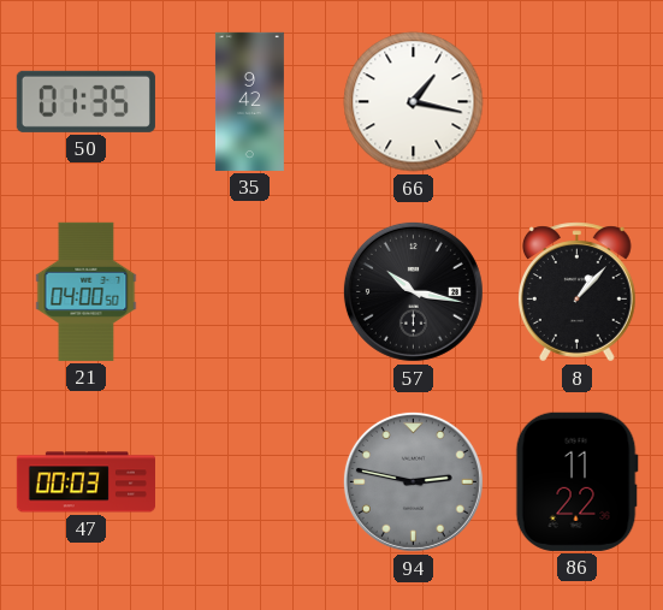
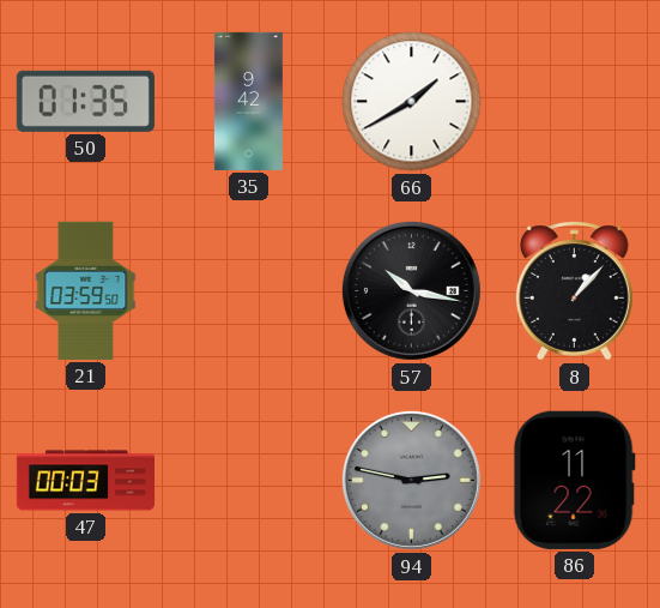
66: 1:17 -> 1:40 (412, 102)
21: 04:00 -> 03:59 (86, 290)
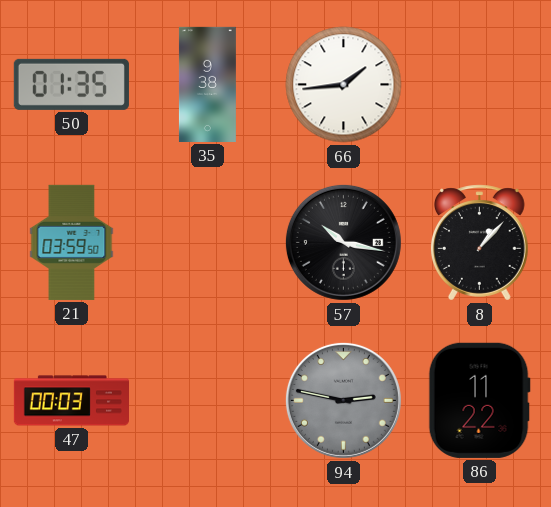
35: 9:42 -> 9:38 (207, 84)
66: 1:40 -> 1:44 (344, 85)
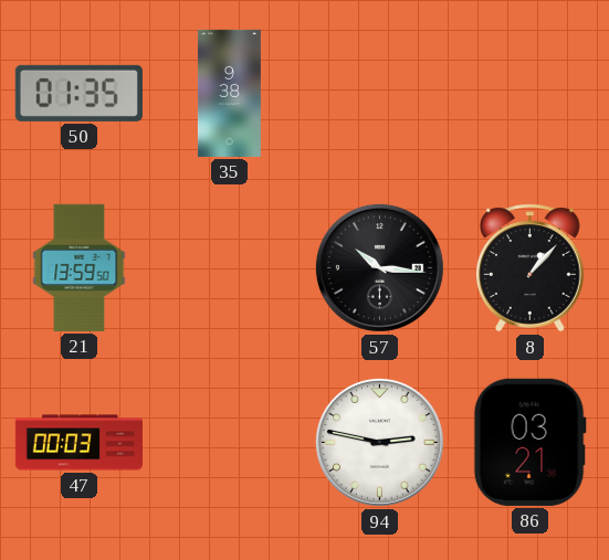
66: 1:44 -> none (344, 85)
21: 03:59 -> 13:59 (80, 267)
57: 10:17 -> 10:16 (379, 267)
94 dial: grey -> white (379, 442)
86: 11:22 -> 03:21 (529, 442)
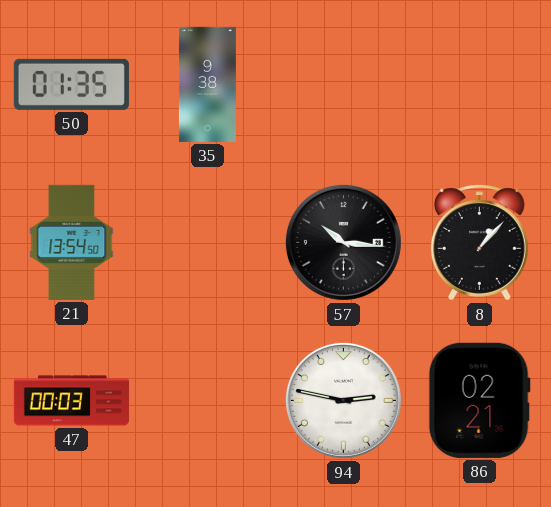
21: 13:59 -> 13:54 (72, 242)
86: 03:21 -> 02:21 (479, 400)
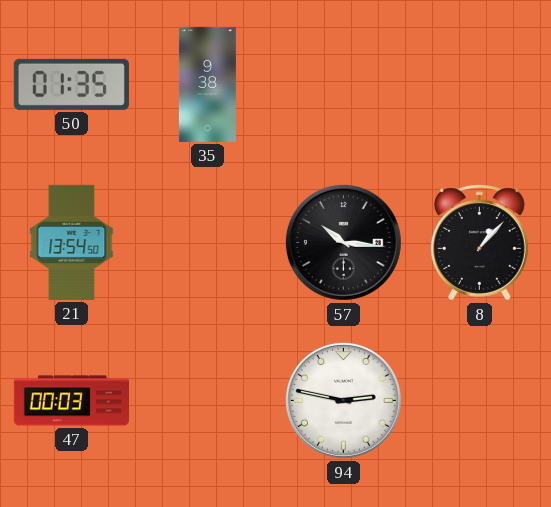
86: 02:21 -> none (479, 400)
